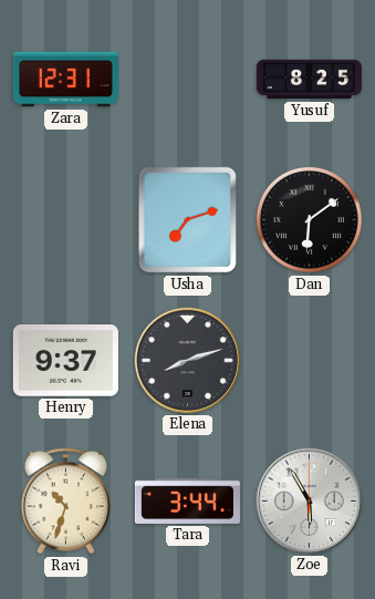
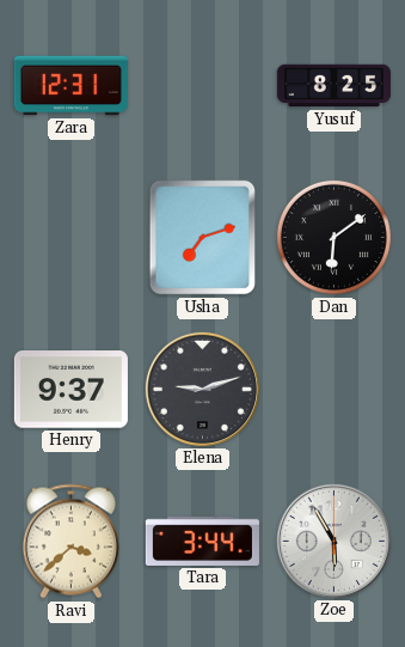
Elena: 8:12 -> 9:12 (202, 389)
Ravi: 10:33 -> 3:38 (70, 542)
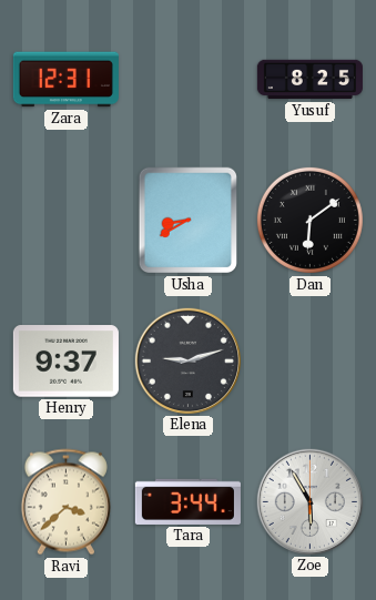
Usha: 7:12 -> 8:40 (187, 221)
